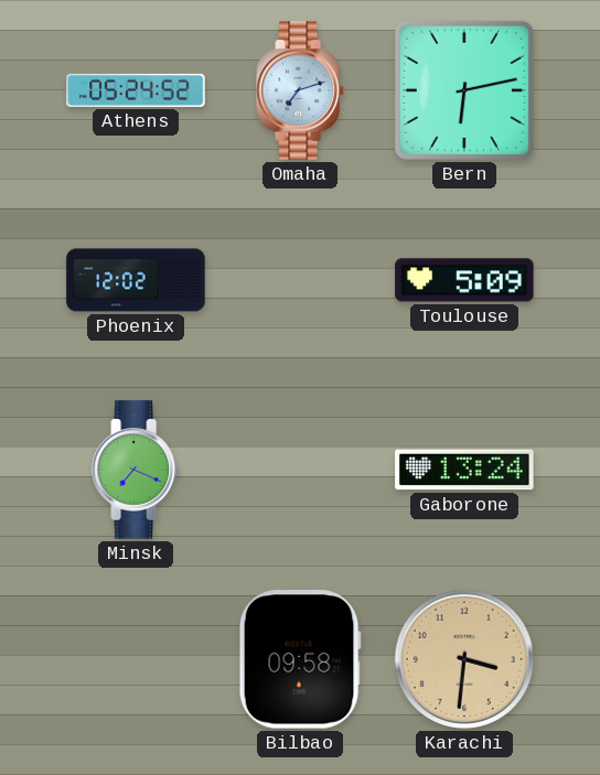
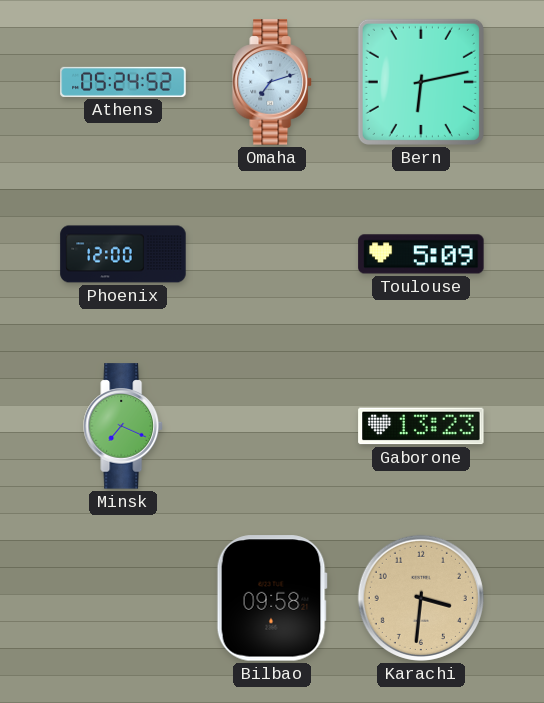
Phoenix: 12:02 -> 12:00 (123, 254)
Gaborone: 13:24 -> 13:23 (421, 426)
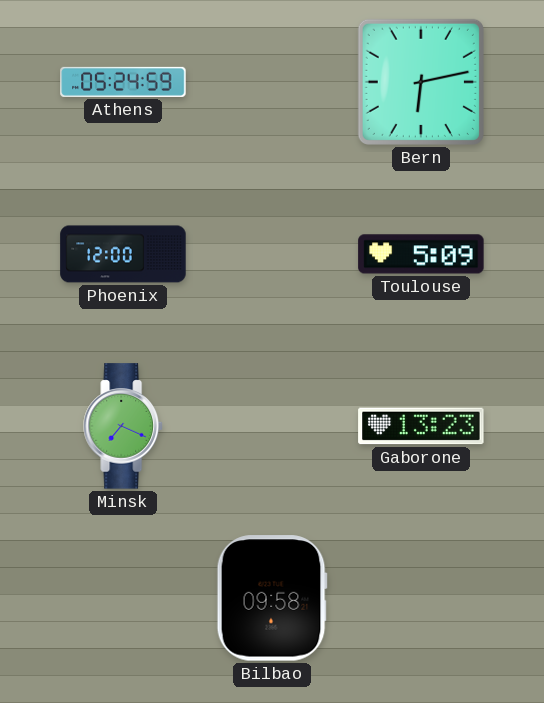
Athens: 05:24:52 -> 05:24:59 (123, 82)
Omaha: 7:12 -> none (272, 82)
Karachi: 3:31 -> none (421, 598)
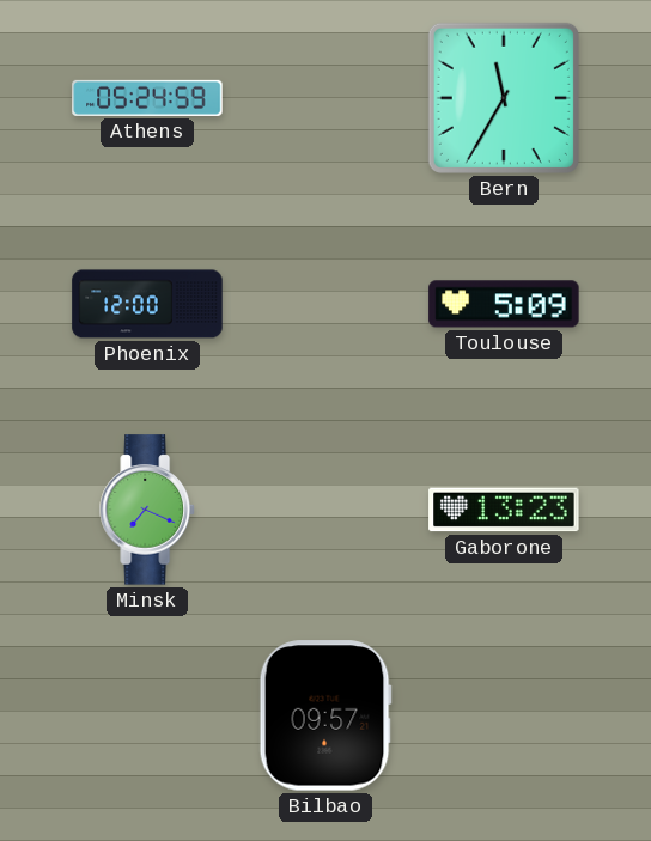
Bern: 6:13 -> 11:35 (504, 98)
Bilbao: 09:58 -> 09:57 (325, 715)
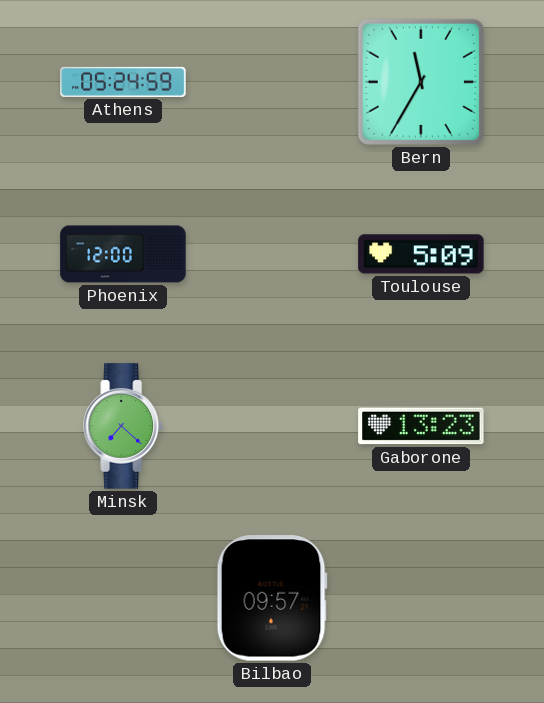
Minsk: 7:19 -> 7:22 (123, 426)
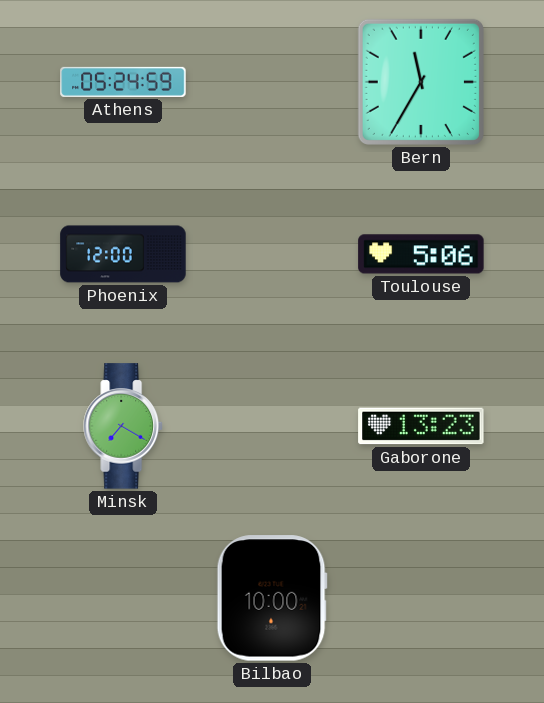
Toulouse: 5:09 -> 5:06 (421, 254)
Minsk: 7:22 -> 7:20 (123, 426)
Bilbao: 09:57 -> 10:00 (272, 598)
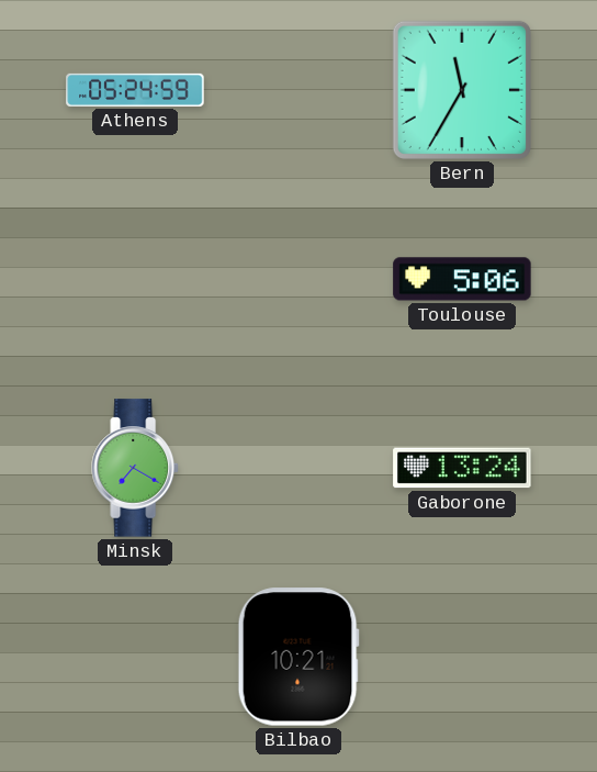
Phoenix: 12:00 -> none (123, 254)
Gaborone: 13:23 -> 13:24 (462, 468)
Bilbao: 10:00 -> 10:21 (298, 657)
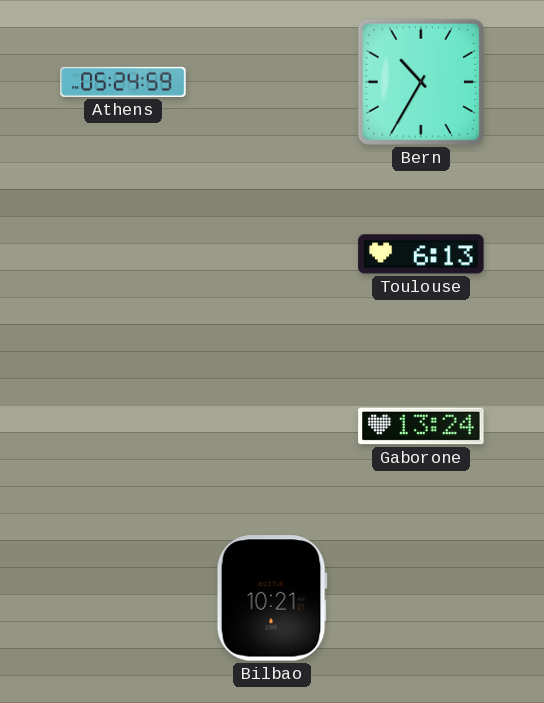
Bern: 11:35 -> 10:35 (421, 82)
Toulouse: 5:06 -> 6:13 (421, 254)
Minsk: 7:20 -> none (135, 468)
